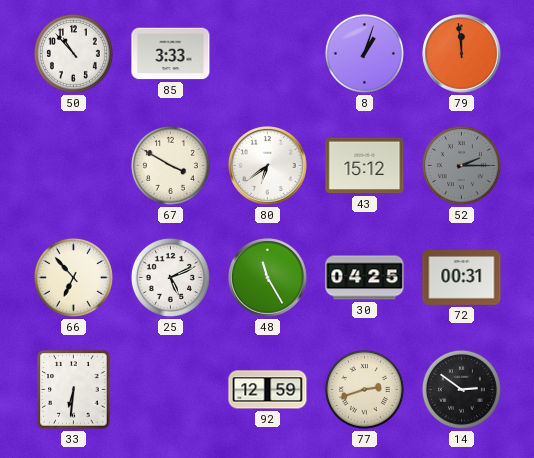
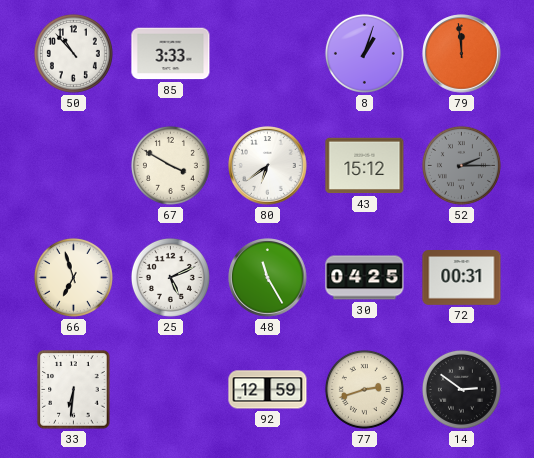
66: 6:53 -> 6:57 (73, 277)
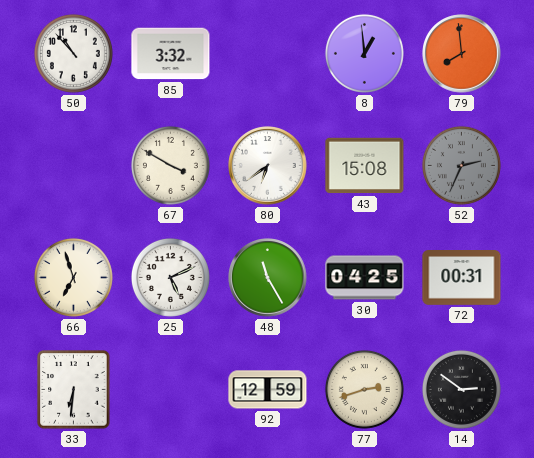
85: 3:33 -> 3:32 (171, 54)
8: 1:03 -> 12:59 (364, 53)
79: 11:59 -> 7:59 (462, 54)
43: 15:12 -> 15:08 (365, 166)
52: 2:15 -> 2:34 (461, 165)
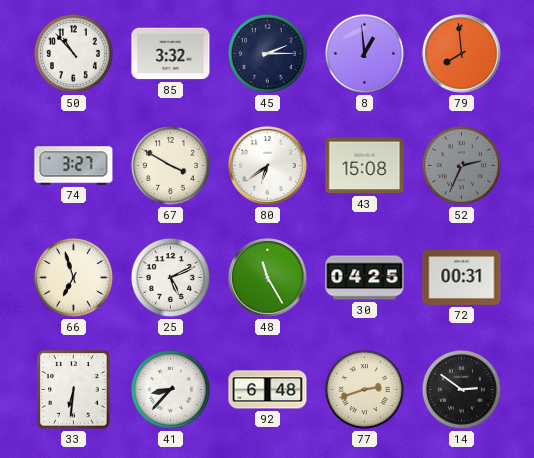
45: none -> 2:15 (267, 53)
74: none -> 3:27 (74, 166)
41: none -> 8:37 (170, 389)
92: 12:59 -> 6:48 (268, 390)
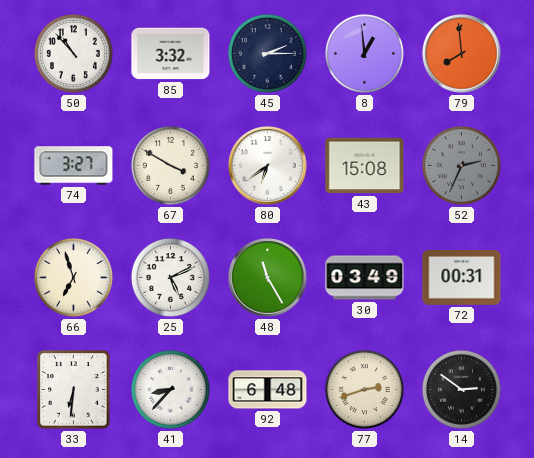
30: 04:25 -> 03:49 (365, 278)
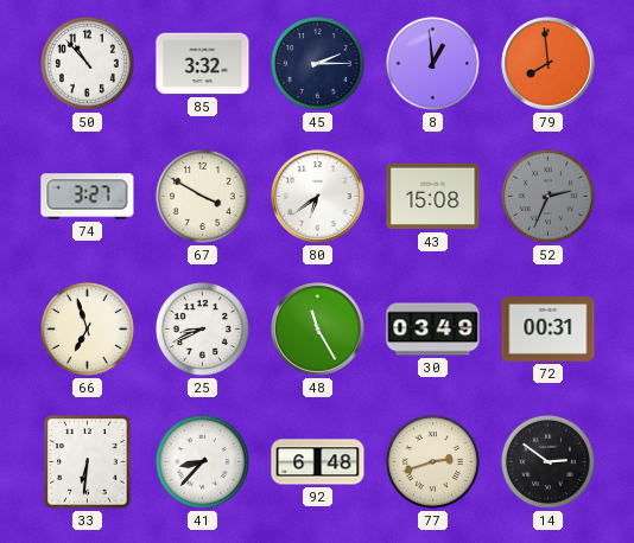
25: 5:11 -> 8:41 (202, 328)
